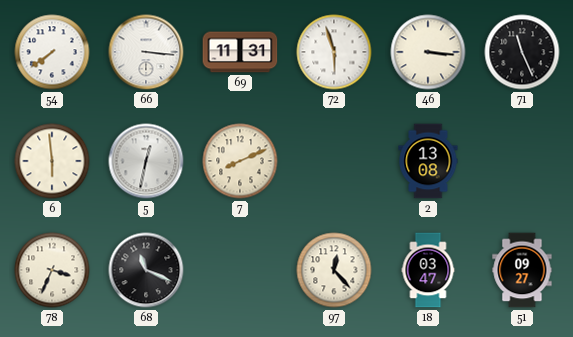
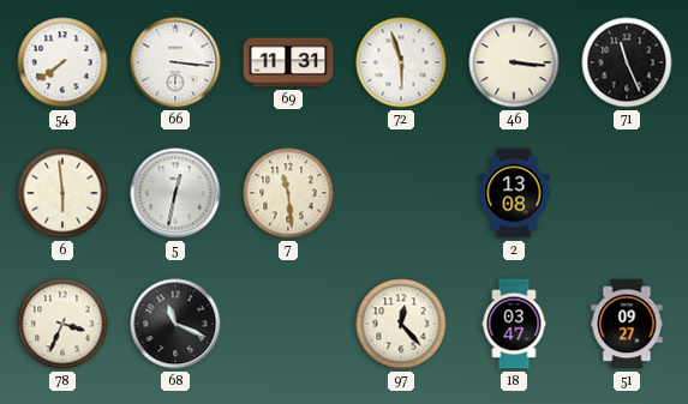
7: 8:11 -> 11:29 (288, 193)
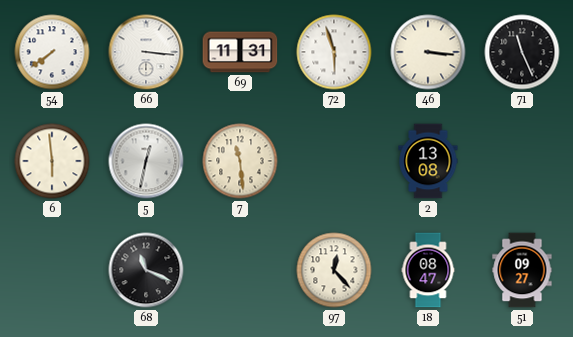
78: 3:34 -> none (62, 324)
18: 03:47 -> 08:47 (428, 270)
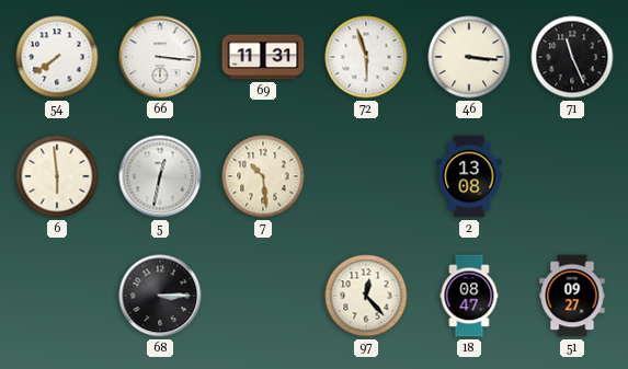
7: 11:29 -> 10:29 (263, 176)
68: 11:19 -> 3:15 (160, 296)
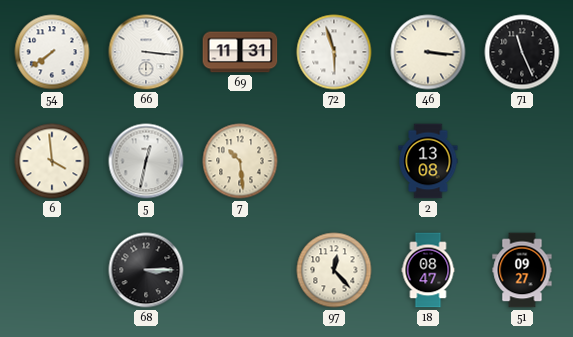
6: 5:59 -> 3:59 (52, 161)
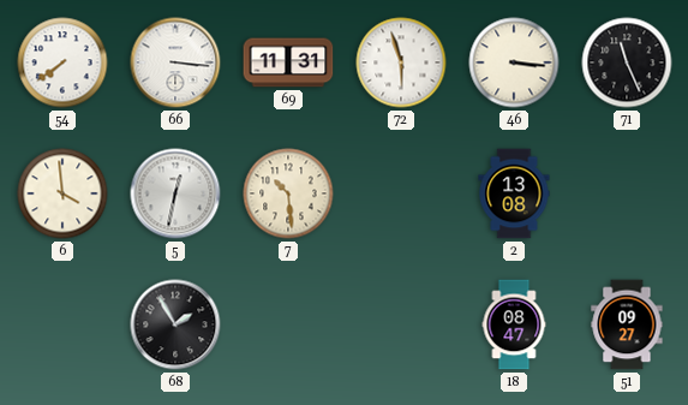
68: 3:15 -> 1:55 (175, 324)
97: 12:23 -> none (334, 270)
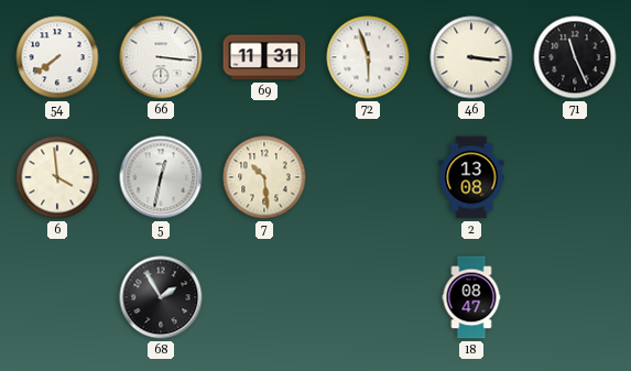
51: 09:27 -> none (627, 324)
